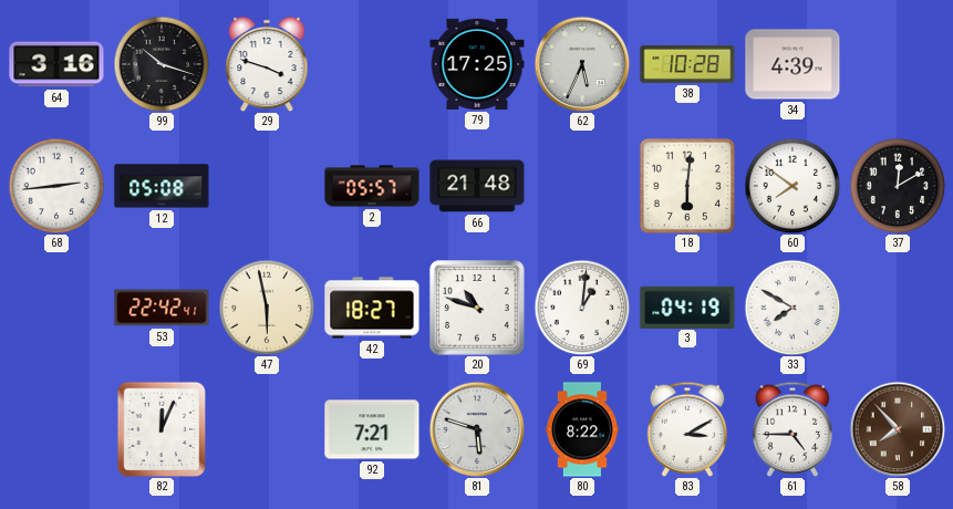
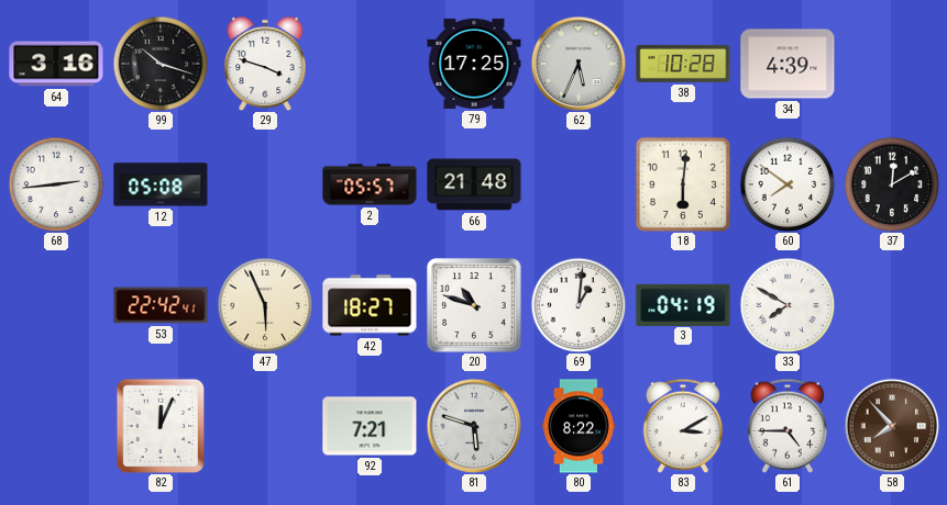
47: 5:58 -> 5:56 (265, 305)
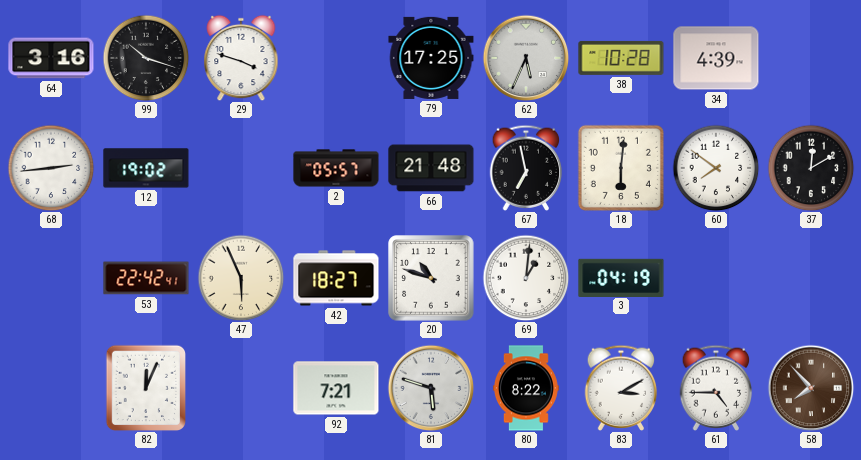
12: 05:08 -> 19:02 (146, 168)
67: none -> 6:58 (526, 168)
33: 7:50 -> none (788, 305)
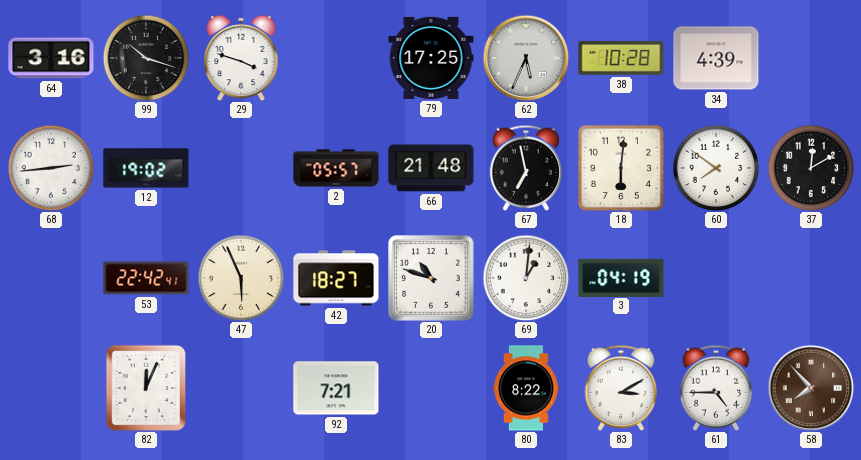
81: 5:48 -> none (431, 388)
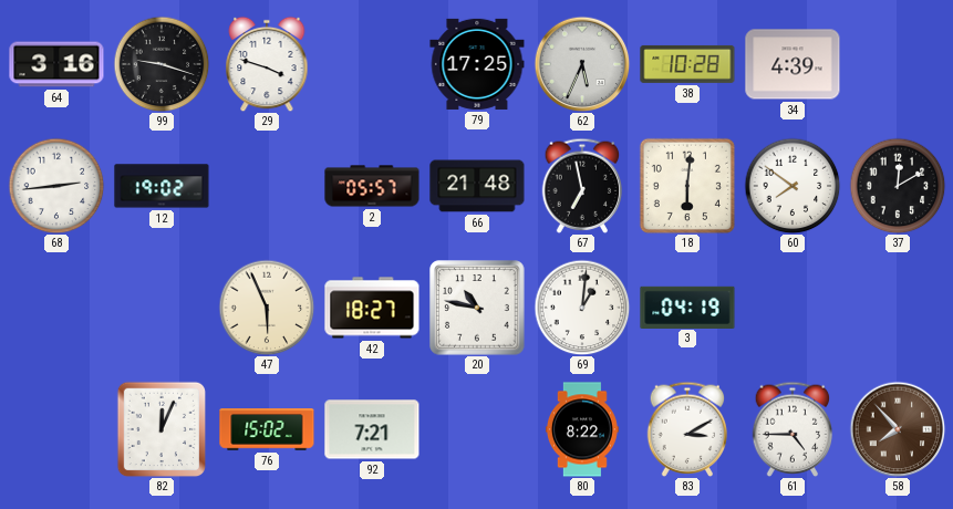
99: 10:18 -> 9:18 (162, 64)
53: 22:42 -> none (146, 278)
20: 10:48 -> 10:47 (477, 308)
76: none -> 15:02 (267, 430)
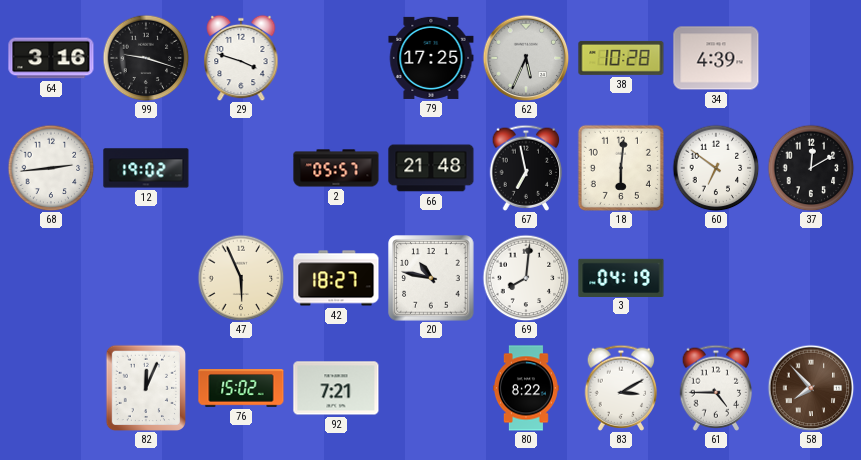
60: 7:51 -> 6:51 (716, 168)
69: 1:01 -> 8:01 (526, 278)
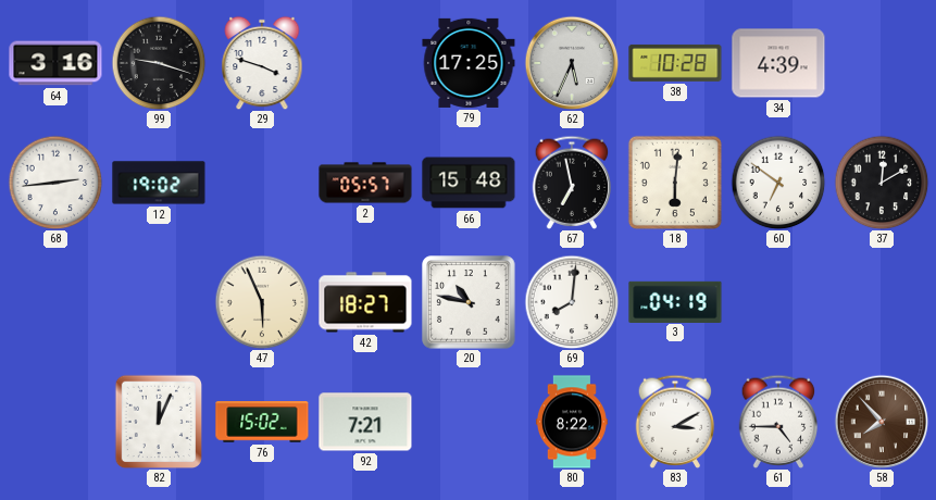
66: 21:48 -> 15:48 (469, 183)
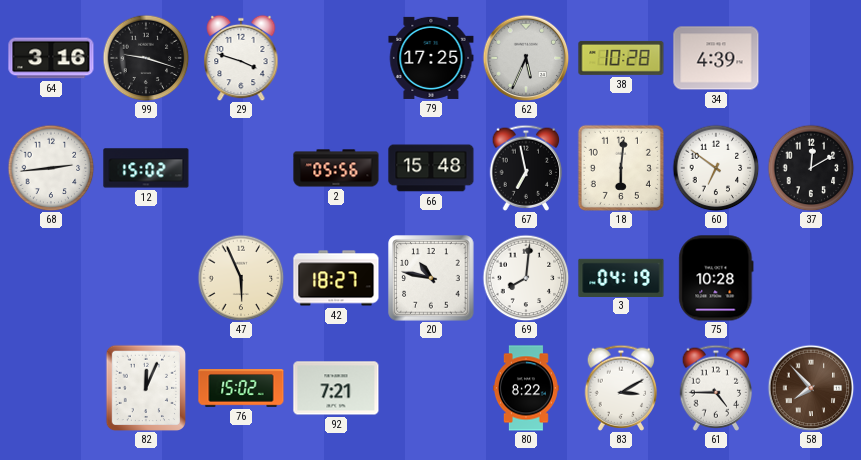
12: 19:02 -> 15:02 (146, 168)
2: 05:57 -> 05:56 (336, 168)
75: none -> 10:28 (716, 278)
